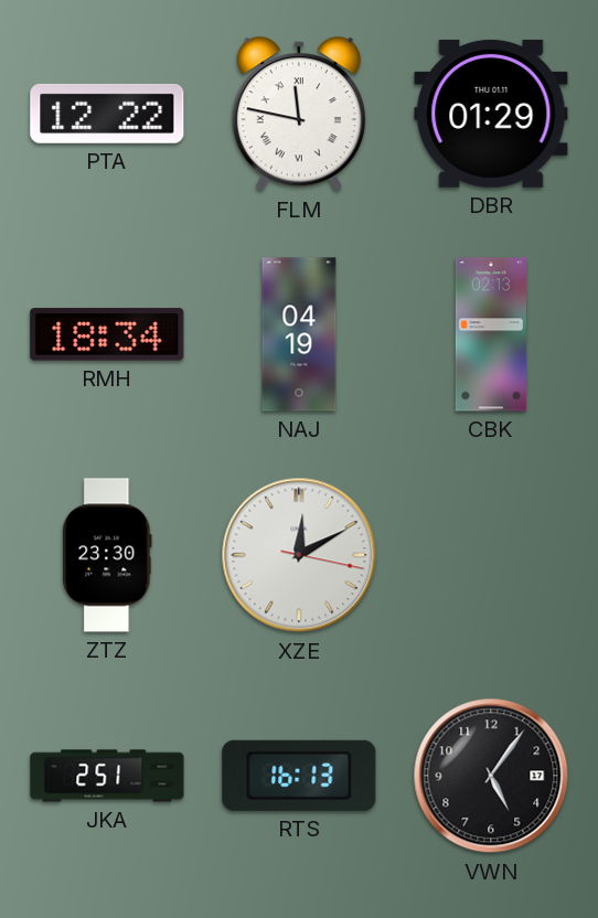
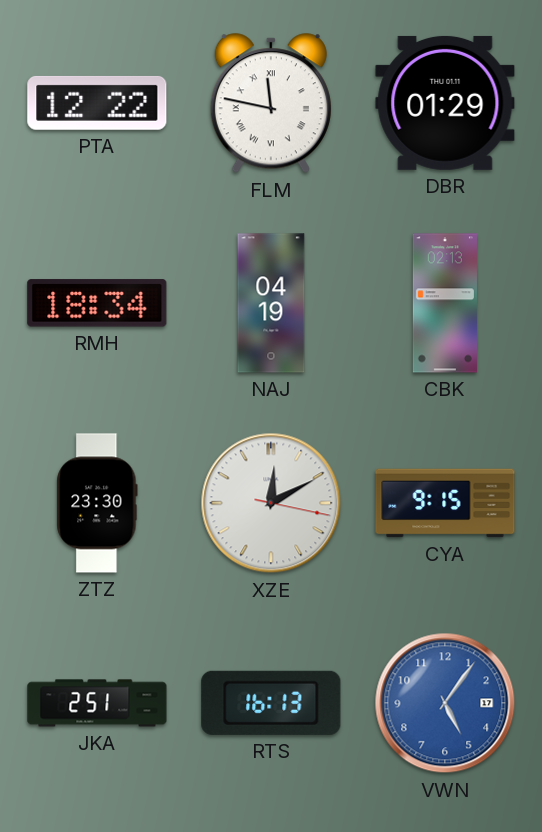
CYA: none -> 9:15 (445, 503)
VWN dial: black -> blue (445, 703)
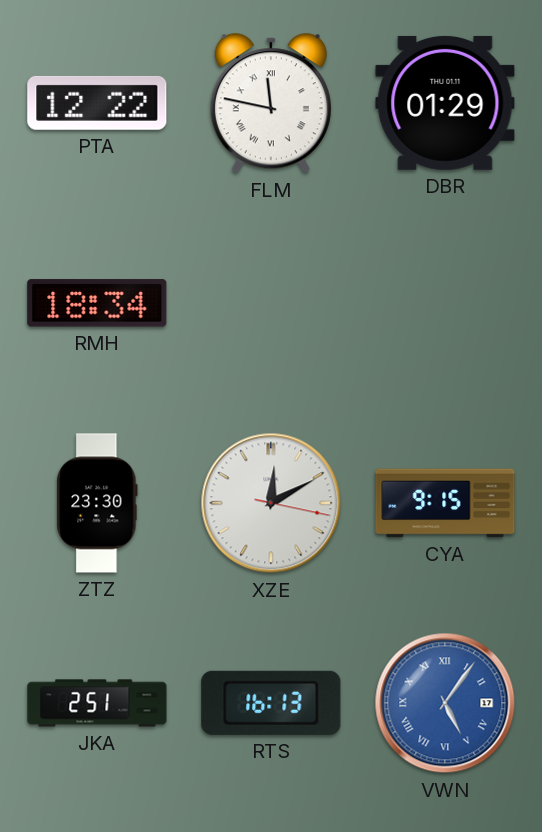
NAJ: 04:19 -> none (271, 303)
CBK: 02:13 -> none (445, 303)
VWN numerals: Arabic -> Roman (445, 703)
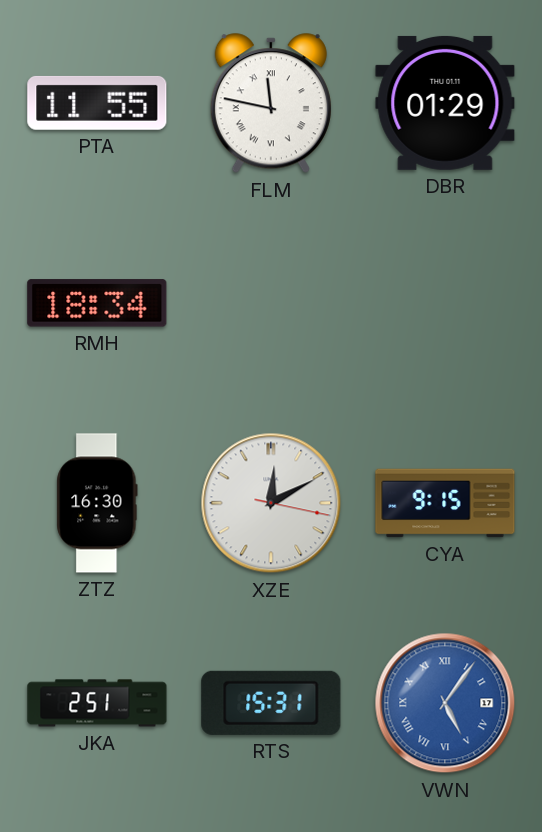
PTA: 12:22 -> 11:55 (97, 103)
ZTZ: 23:30 -> 16:30 (97, 503)
RTS: 16:13 -> 15:31 (271, 703)
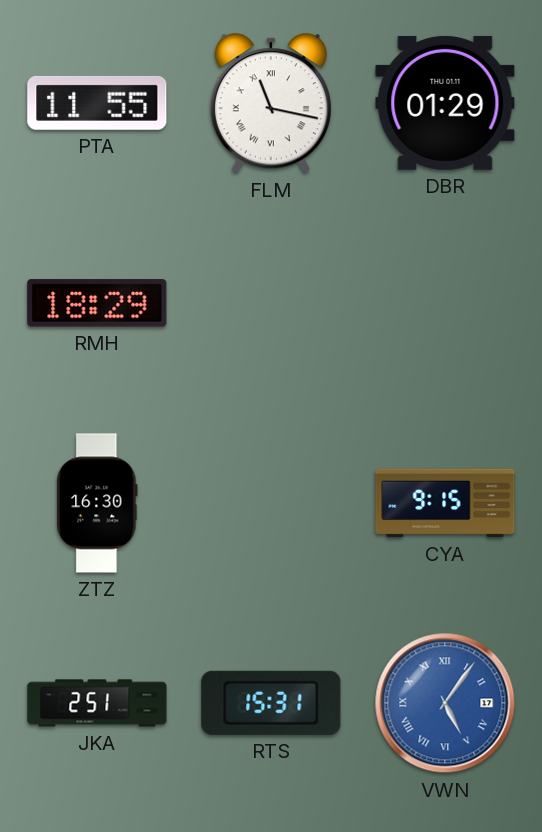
FLM: 11:47 -> 11:17 (271, 104)
RMH: 18:34 -> 18:29 (97, 303)
XZE: 12:10 -> none (271, 503)
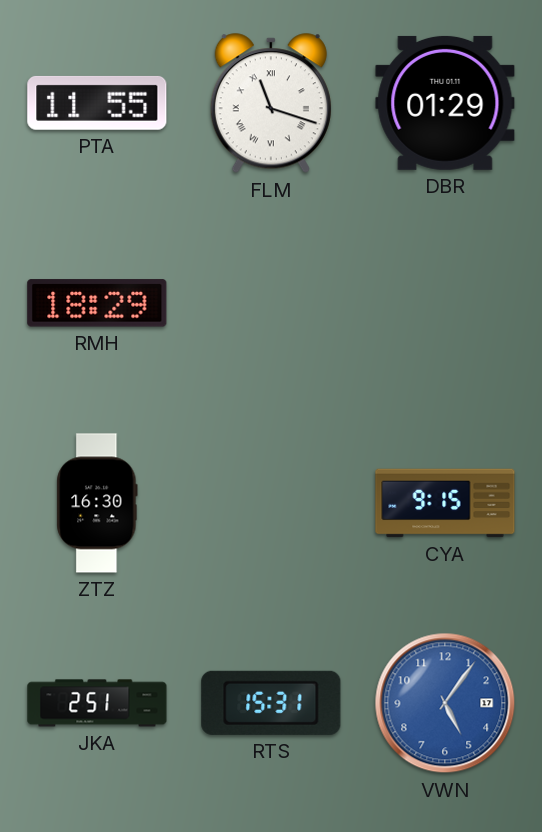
FLM: 11:17 -> 11:18 (271, 104)
VWN numerals: Roman -> Arabic (445, 703)
